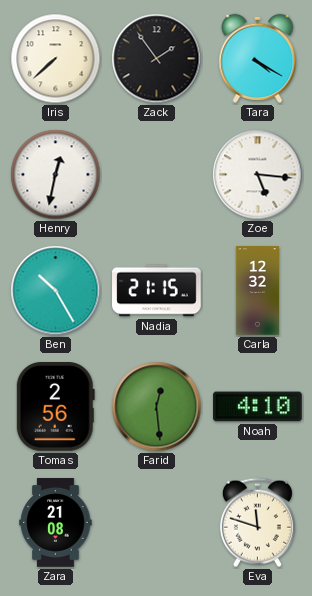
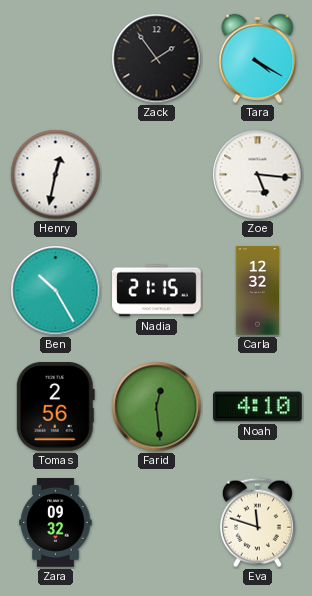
Iris: 7:38 -> none (56, 59)
Zara: 21:08 -> 09:32 (56, 523)
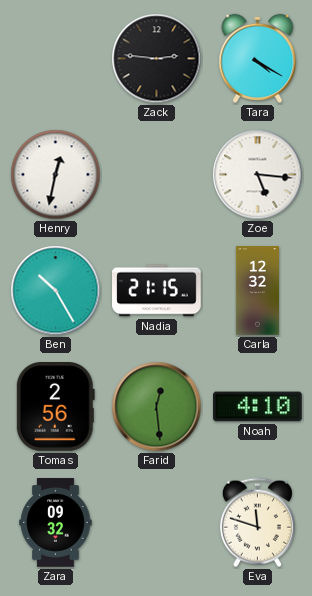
Zack: 1:54 -> 2:46 (157, 59)
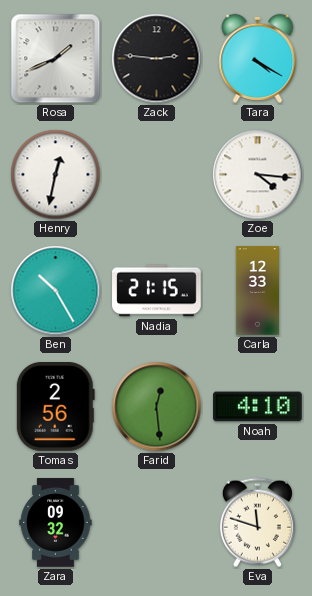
Rosa: none -> 1:41 (56, 59)
Zoe: 5:16 -> 4:16 (258, 175)
Carla: 12:32 -> 12:33 (257, 291)
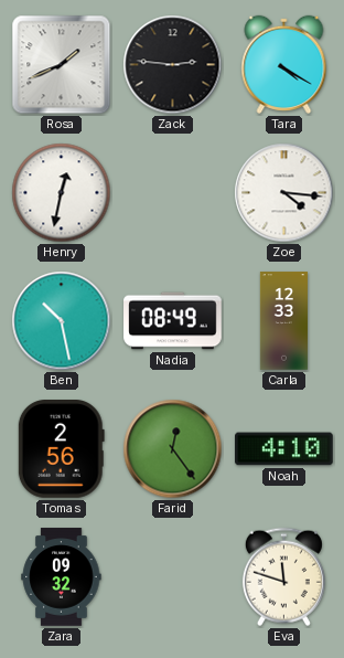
Ben: 10:25 -> 10:28 (62, 321)
Nadia: 21:15 -> 08:49 (173, 321)
Farid: 12:29 -> 12:24 (173, 449)
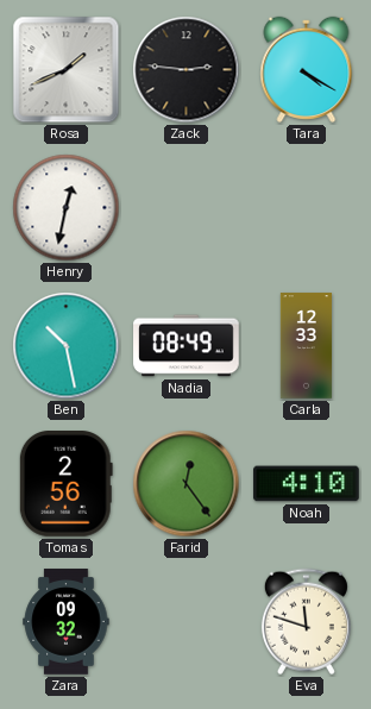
Zoe: 4:16 -> none (284, 193)
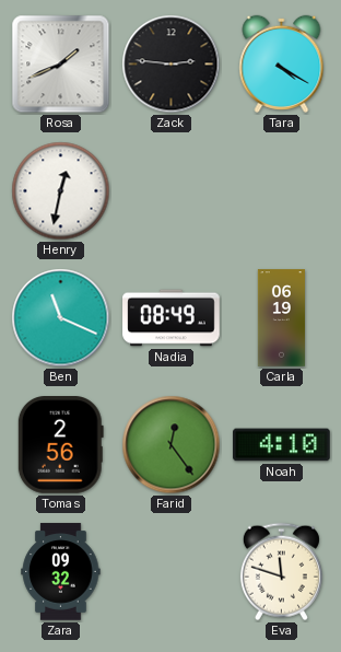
Ben: 10:28 -> 11:19 (61, 318)
Carla: 12:33 -> 06:19 (281, 318)
